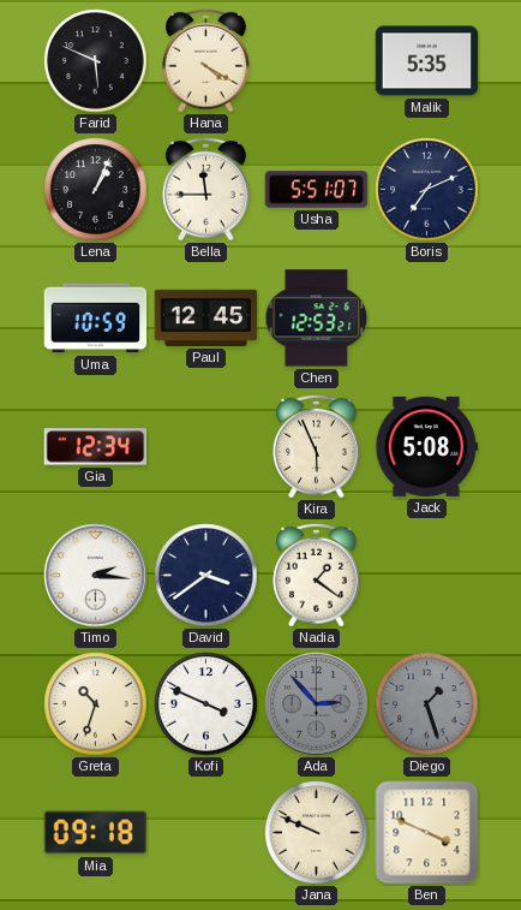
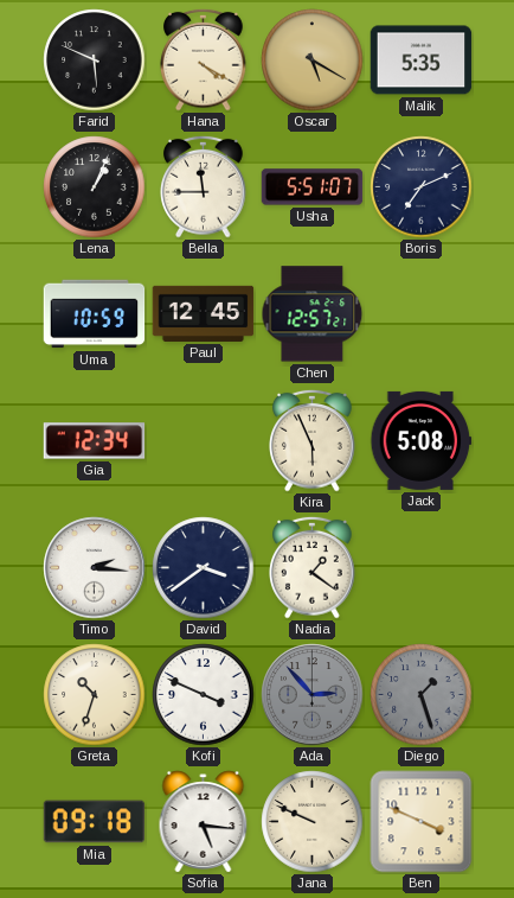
Oscar: none -> 5:20 (313, 60)
Chen: 12:53 -> 12:57 (313, 314)
Sofia: none -> 5:16 (204, 822)
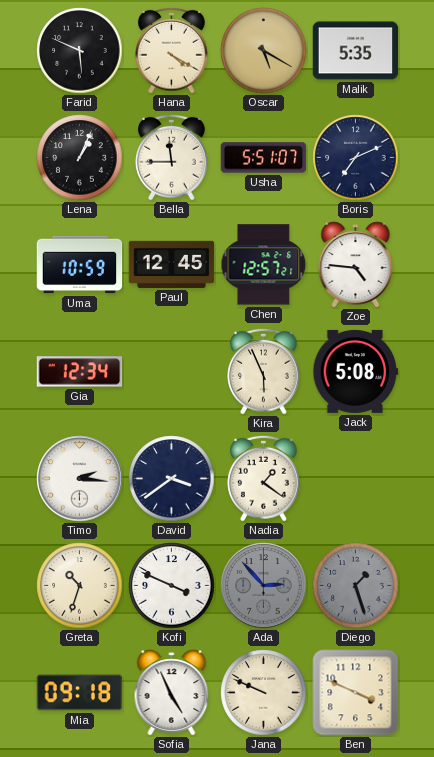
Zoe: none -> 4:46 (356, 265)
Sofia: 5:16 -> 4:56 (172, 693)
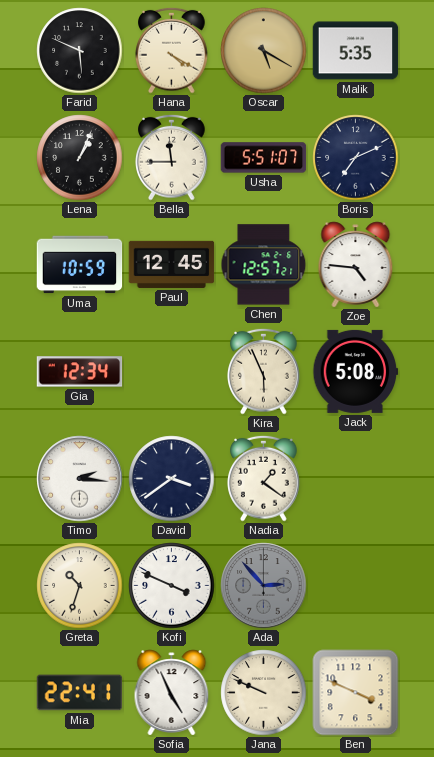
Diego: 1:27 -> none (356, 586)
Mia: 09:18 -> 22:41 (80, 693)
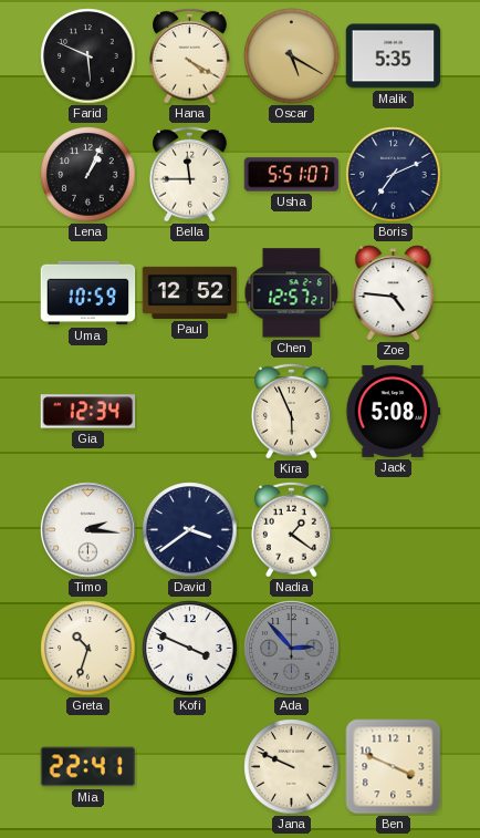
Paul: 12:45 -> 12:52 (190, 292)
Sofia: 4:56 -> none (172, 693)
